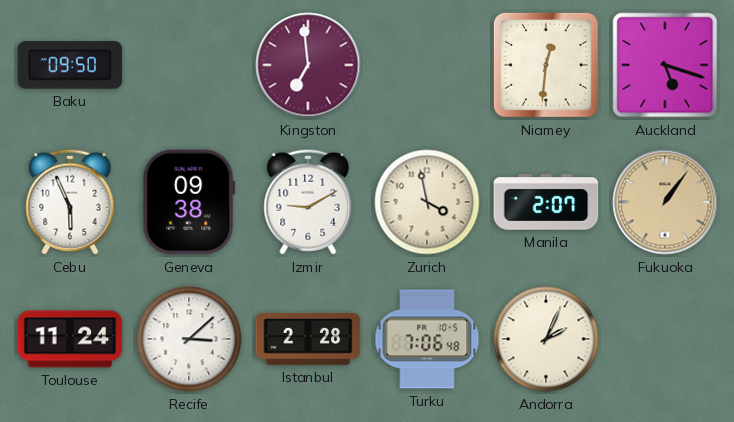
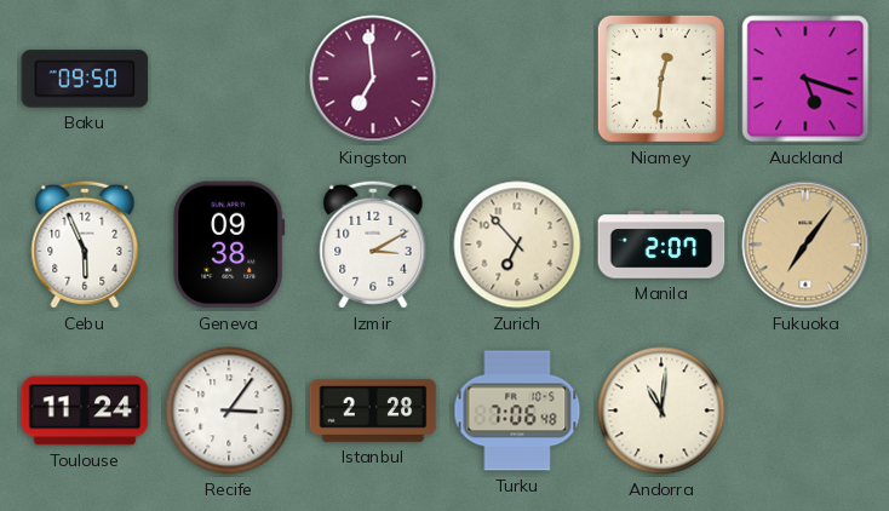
Izmir: 9:10 -> 3:10 (373, 245)
Zurich: 3:58 -> 6:53 (517, 245)
Fukuoka: 1:06 -> 7:06 (805, 245)
Recife: 3:08 -> 3:06 (229, 410)
Andorra: 2:04 -> 11:01 (661, 410)
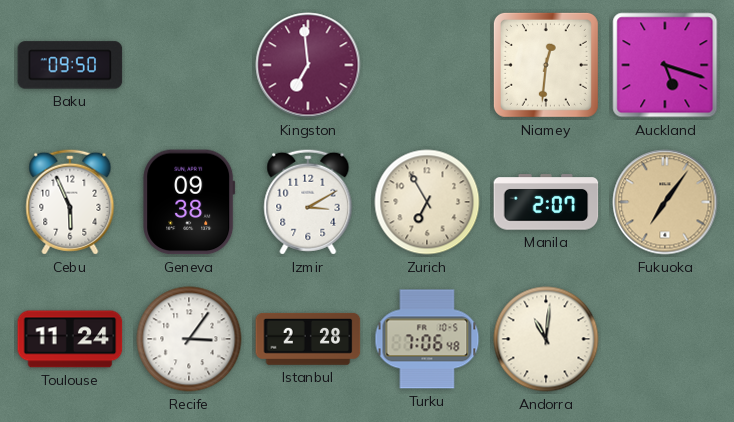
Zurich: 6:53 -> 6:55 (427, 202)
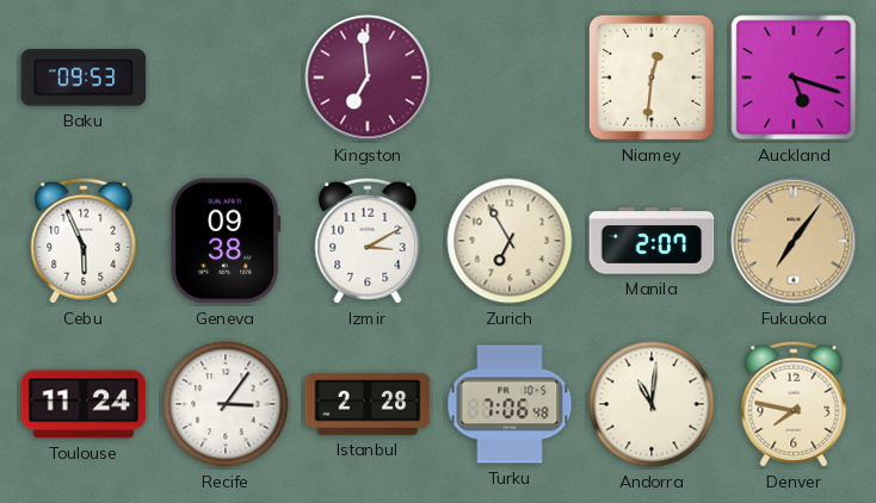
Baku: 09:50 -> 09:53 (84, 77)
Denver: none -> 7:47 (794, 404)
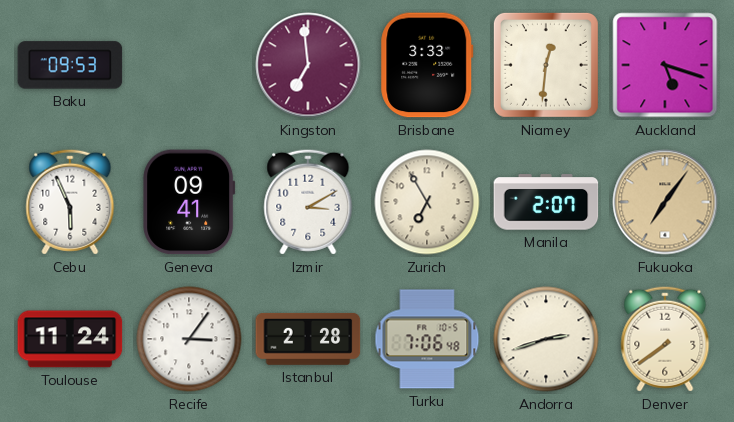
Brisbane: none -> 3:33 (427, 65)
Geneva: 09:38 -> 09:41 (189, 202)
Andorra: 11:01 -> 2:42 (546, 339)
Denver: 7:47 -> 7:39 (665, 339)
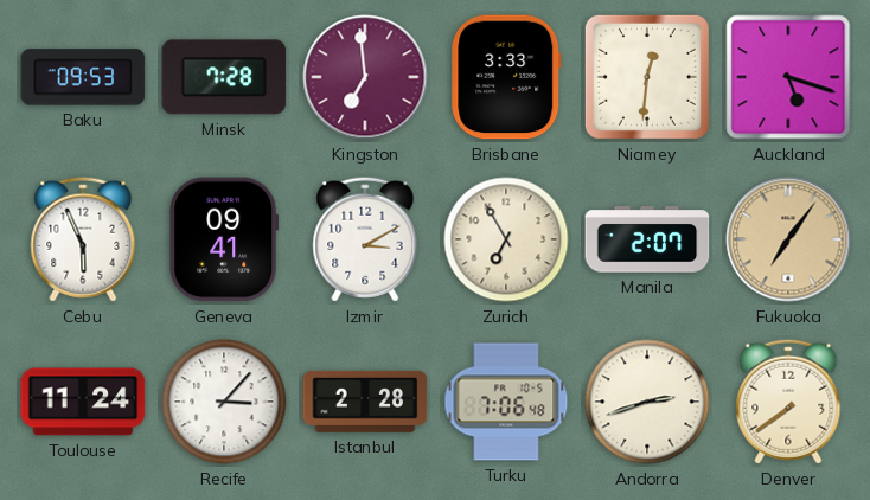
Minsk: none -> 7:28 (224, 77)
Recife: 3:06 -> 3:07 (224, 402)
